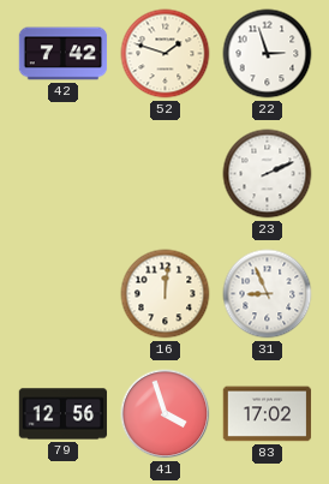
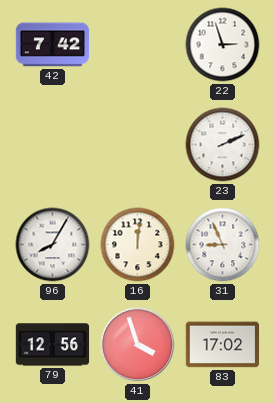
52: 1:48 -> none (166, 54)
96: none -> 8:05 (53, 245)
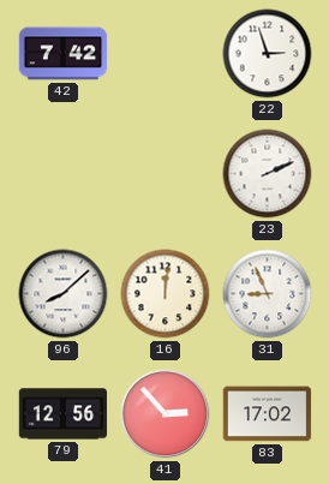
96: 8:05 -> 8:08 (64, 294)
41: 3:57 -> 2:53 (166, 414)
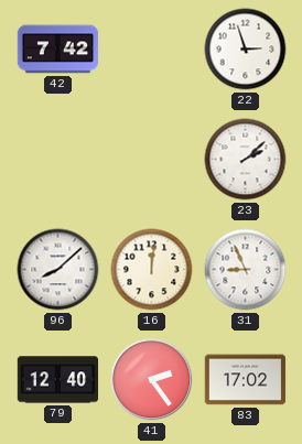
23: 2:11 -> 2:08 (246, 160)
79: 12:56 -> 12:40 (58, 380)
41: 2:53 -> 2:24 (152, 380)
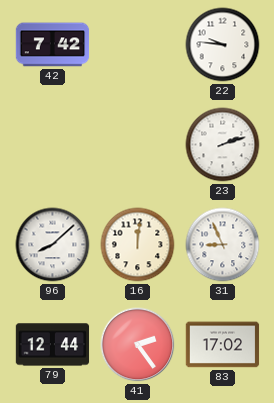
22: 2:57 -> 9:46 (223, 45)
23: 2:08 -> 2:12 (223, 145)
79: 12:40 -> 12:44 (53, 345)
